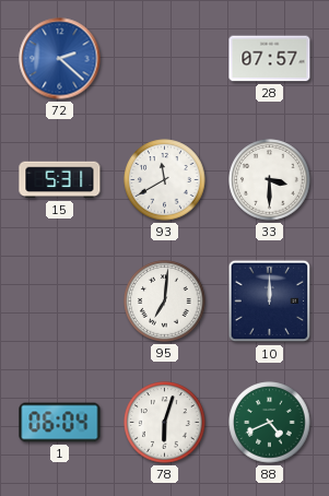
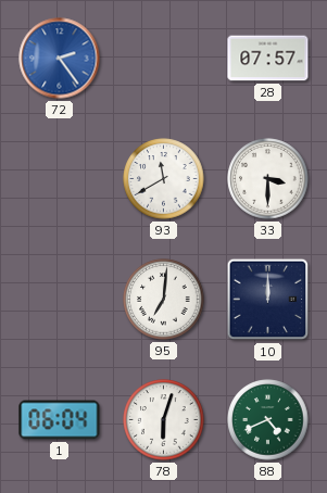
72: 2:22 -> 2:24 (60, 59)
15: 5:31 -> none (60, 180)
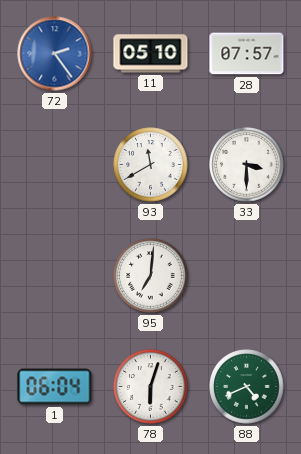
11: none -> 05:10 (151, 54)
10: 12:00 -> none (268, 300)
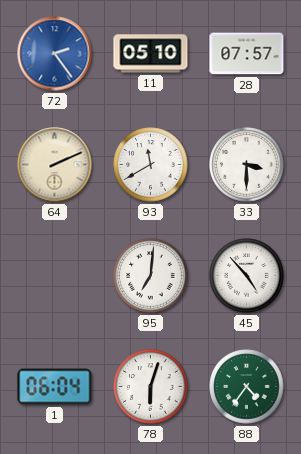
64: none -> 2:11 (55, 165)
45: none -> 4:53 (247, 276)
88: 4:41 -> 4:36 (247, 387)
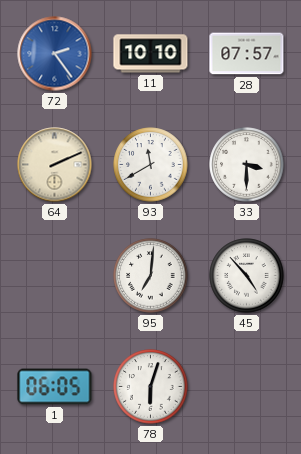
11: 05:10 -> 10:10 (151, 54)
1: 06:04 -> 06:05 (55, 387)
88: 4:36 -> none (247, 387)
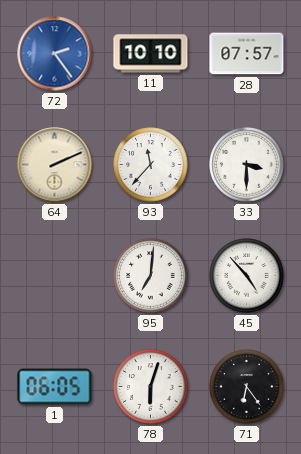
93: 11:40 -> 11:37 (151, 165)
71: none -> 6:24 (247, 387)
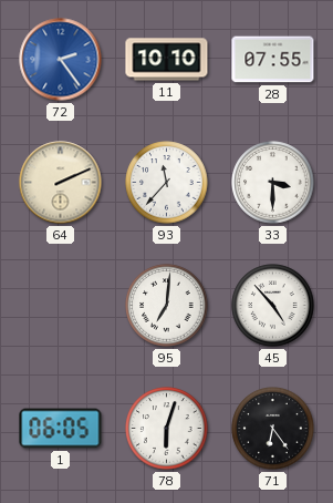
28: 07:57 -> 07:55 (273, 60)
